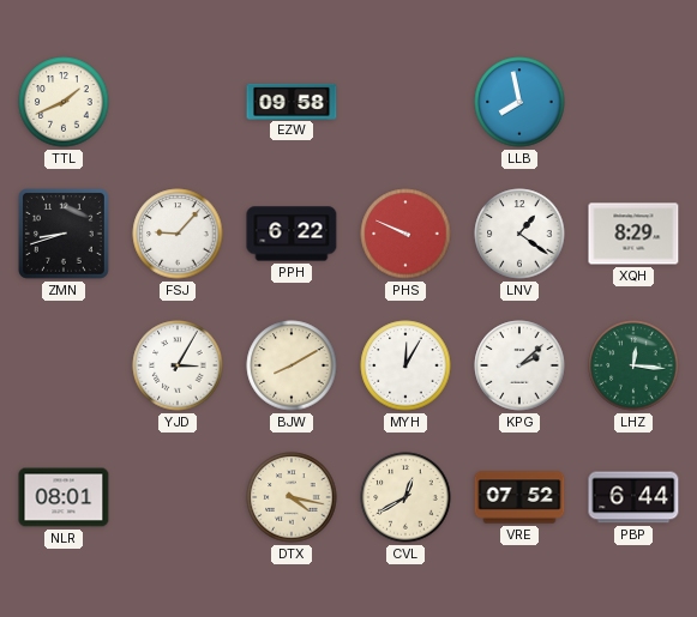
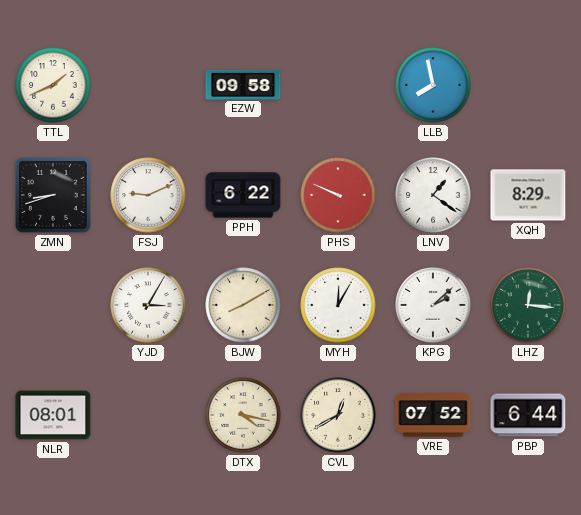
FSJ: 9:07 -> 9:11 (148, 195)
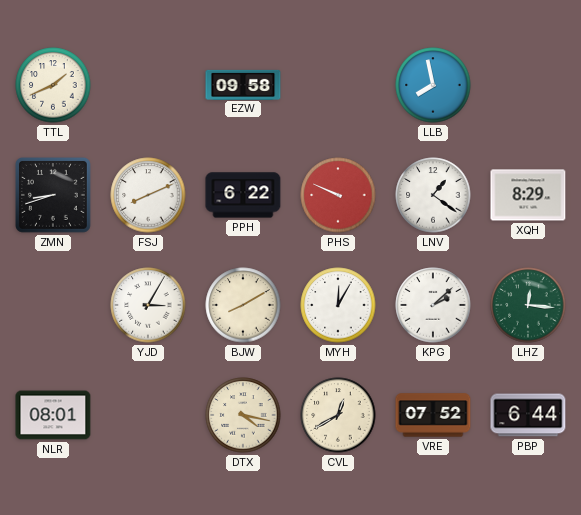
FSJ: 9:11 -> 8:11 (148, 195)
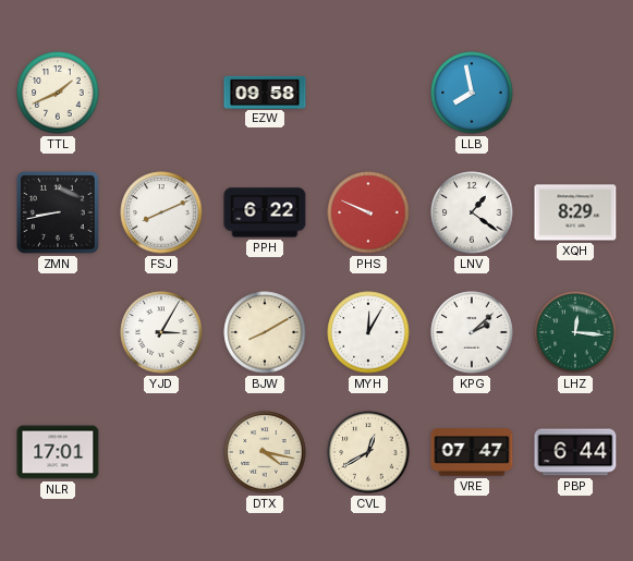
ZMN: 8:42 -> 8:43 (58, 212)
NLR: 08:01 -> 17:01 (58, 452)
VRE: 07:52 -> 07:47 (472, 452)
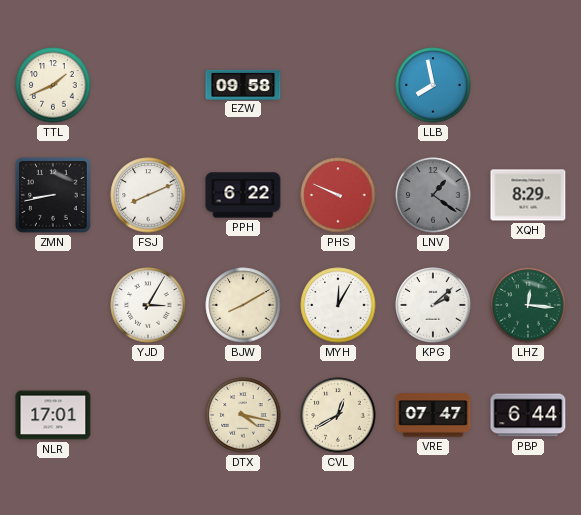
LNV dial: white -> grey (433, 195)
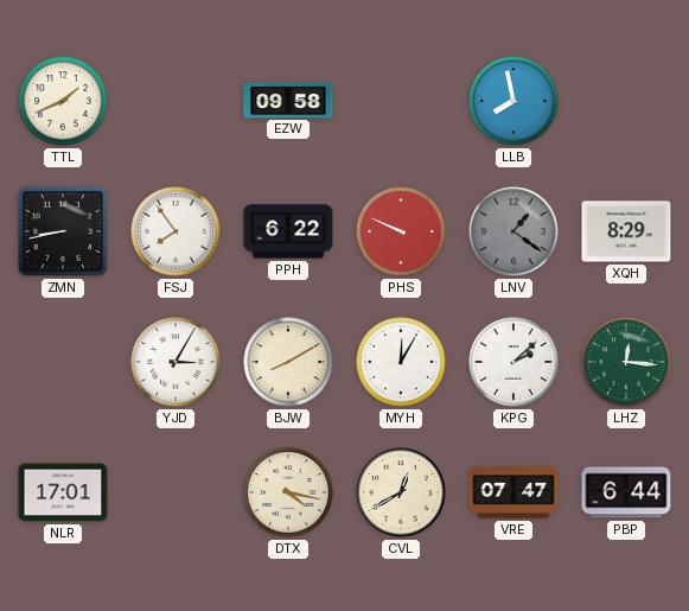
FSJ: 8:11 -> 7:54 (176, 231)
